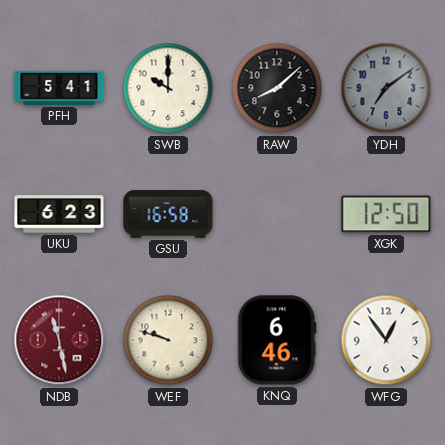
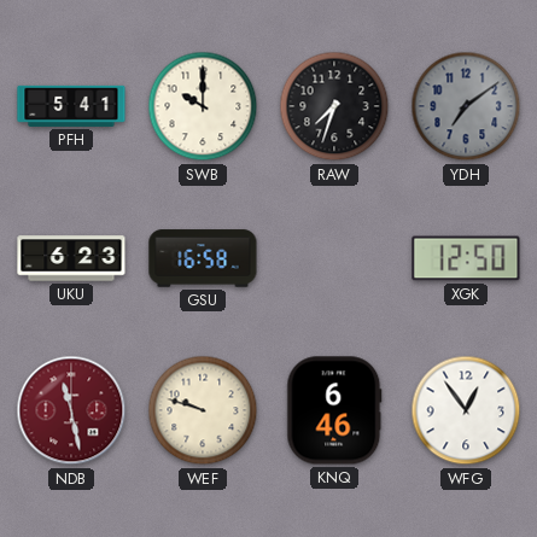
RAW: 8:08 -> 7:33 (334, 106)
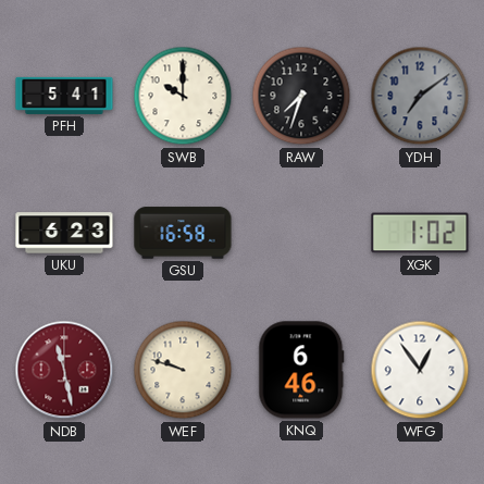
XGK: 12:50 -> 1:02 (420, 233)
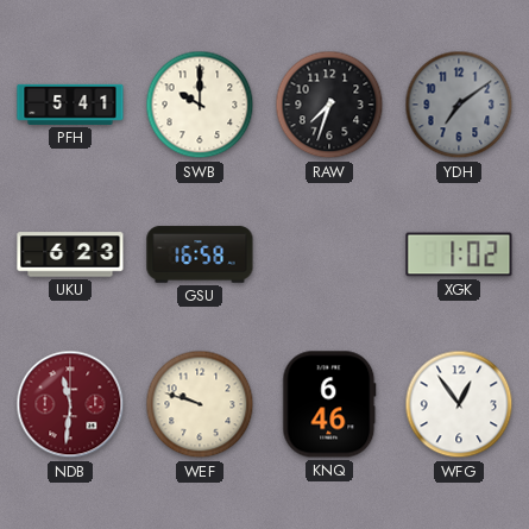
NDB: 11:28 -> 11:31 (70, 404)
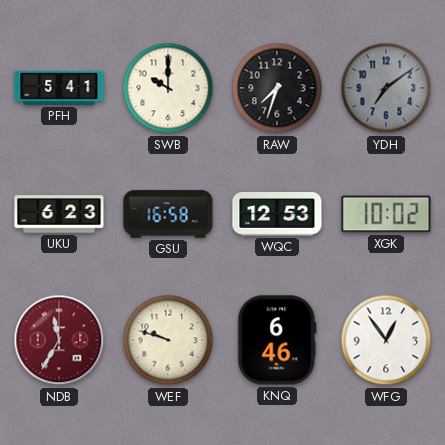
WQC: none -> 12:53 (277, 215)
XGK: 1:02 -> 10:02 (386, 214)
NDB: 11:31 -> 11:35 (59, 340)
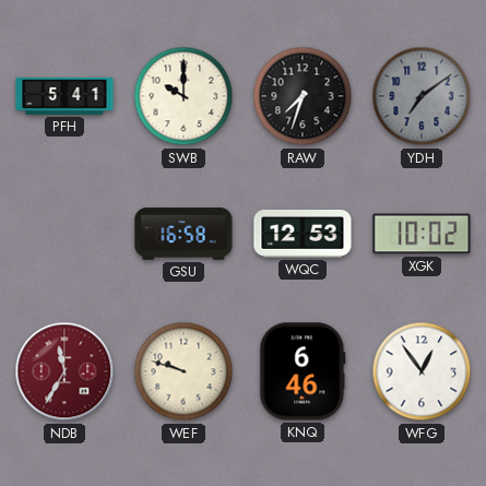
UKU: 6:23 -> none (59, 214)
